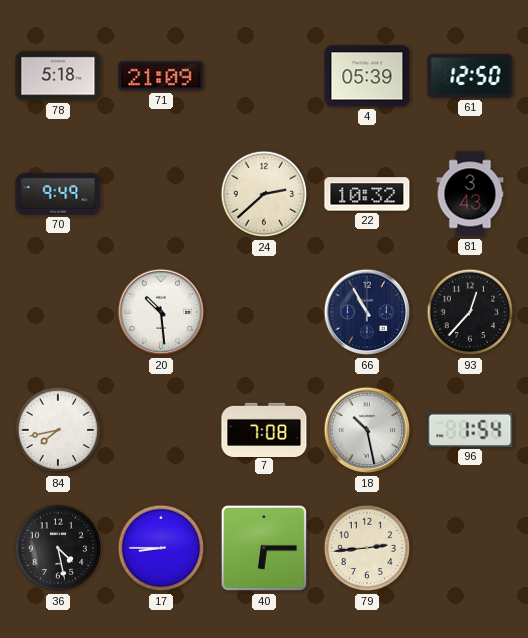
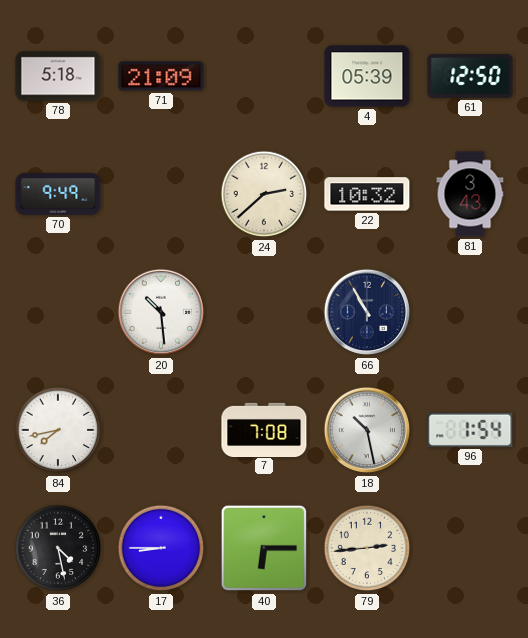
93: 12:37 -> none (470, 312)
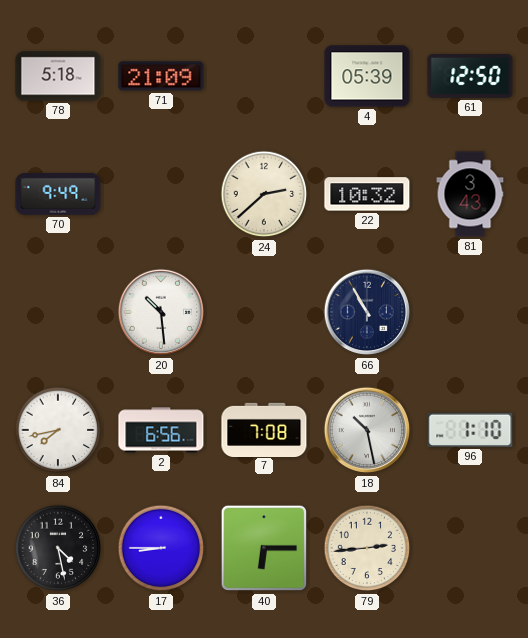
2: none -> 6:56 (161, 430)
96: 1:54 -> 1:10 (470, 430)
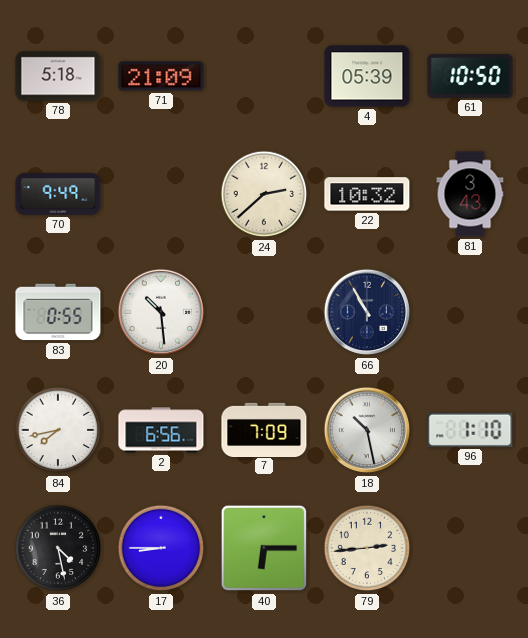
61: 12:50 -> 10:50 (470, 76)
83: none -> 0:55 (58, 312)
7: 7:08 -> 7:09 (264, 429)
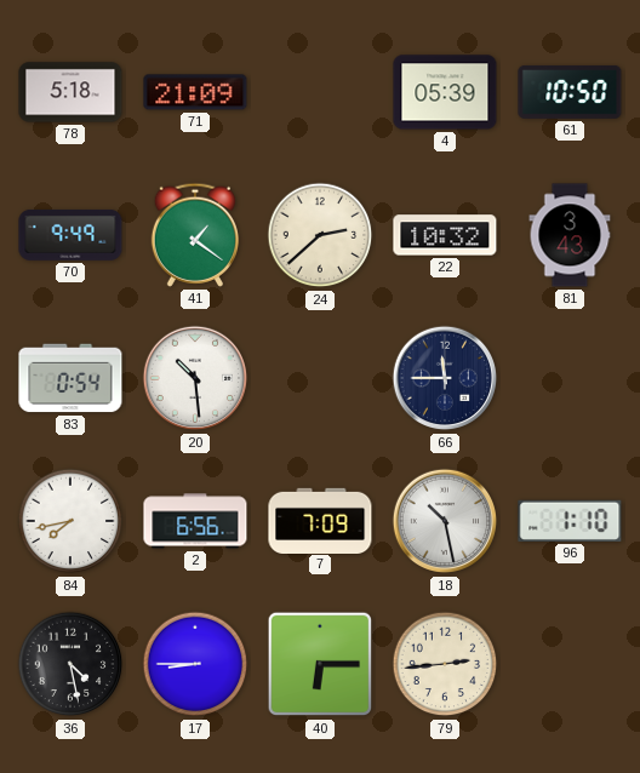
41: none -> 1:21 (194, 235)
83: 0:55 -> 0:54 (70, 378)
66: 10:55 -> 11:45 (445, 378)
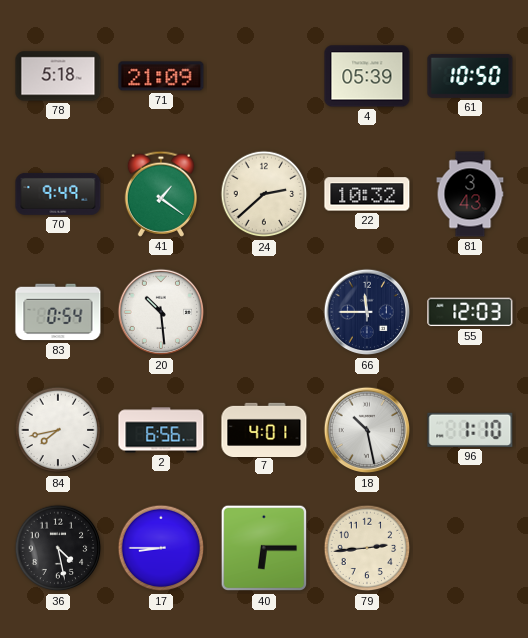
55: none -> 12:03 (470, 312)
7: 7:09 -> 4:01 (264, 429)
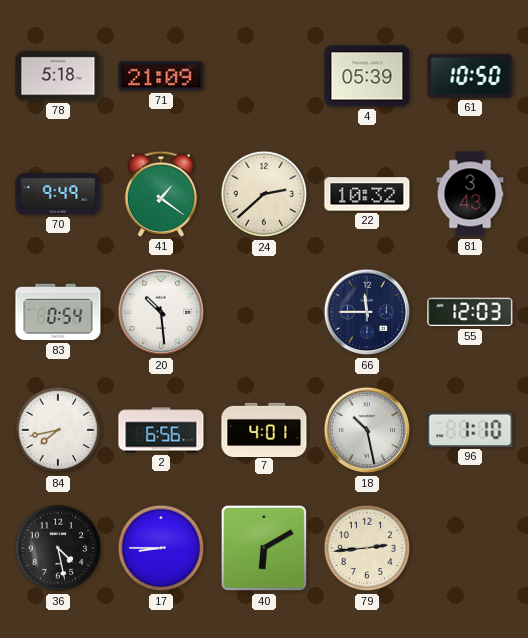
40: 6:15 -> 6:10 (264, 548)
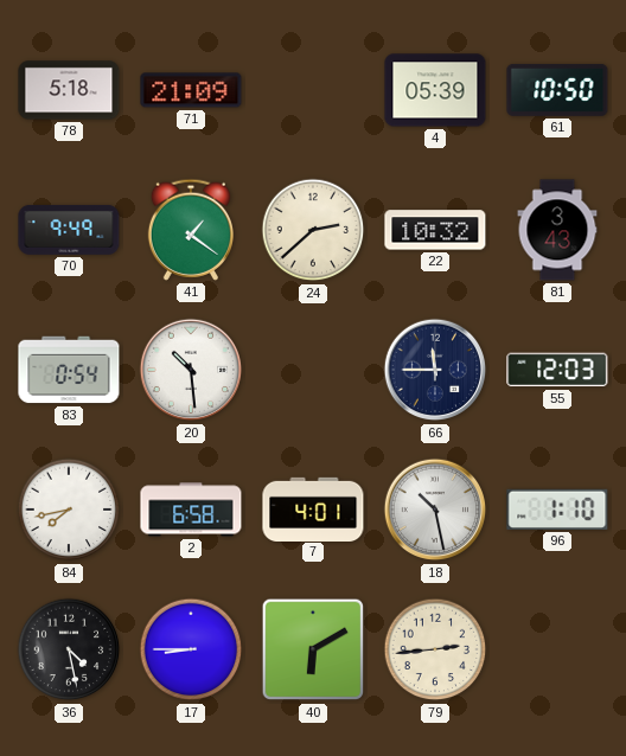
2: 6:56 -> 6:58 (191, 510)
